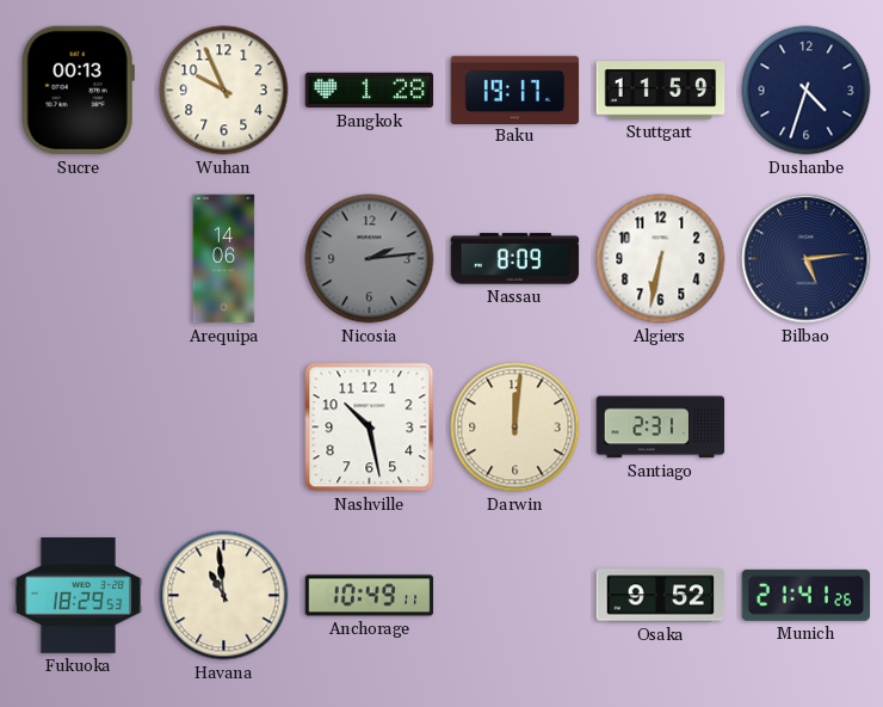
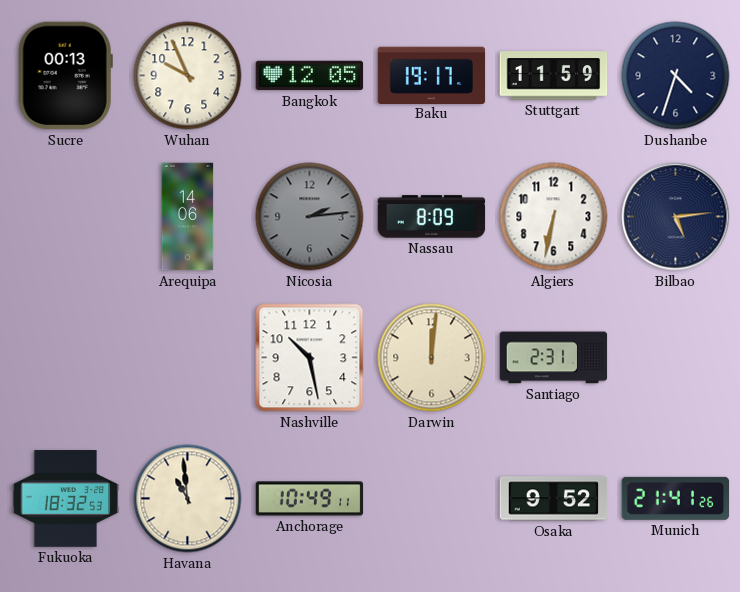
Bangkok: 1:28 -> 12:05 (310, 76)
Fukuoka: 18:29 -> 18:32 (66, 499)
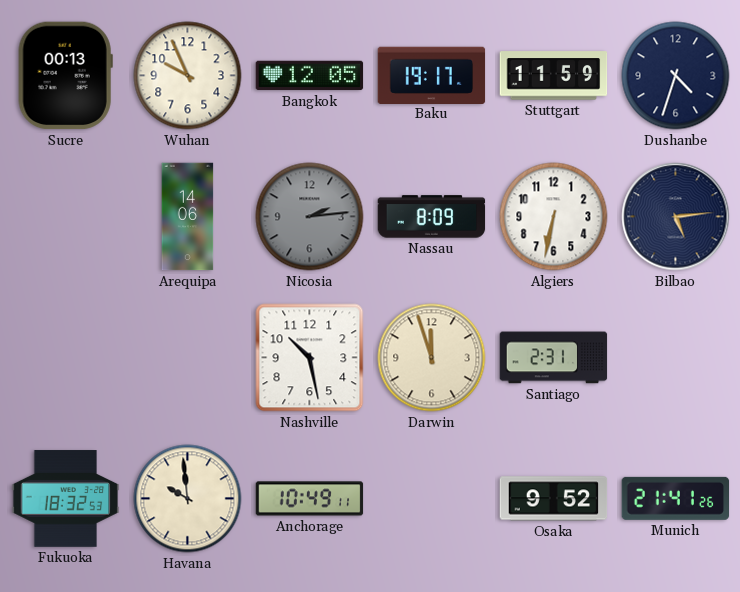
Darwin: 12:01 -> 11:57 (432, 358)
Havana: 10:59 -> 9:59 (188, 499)
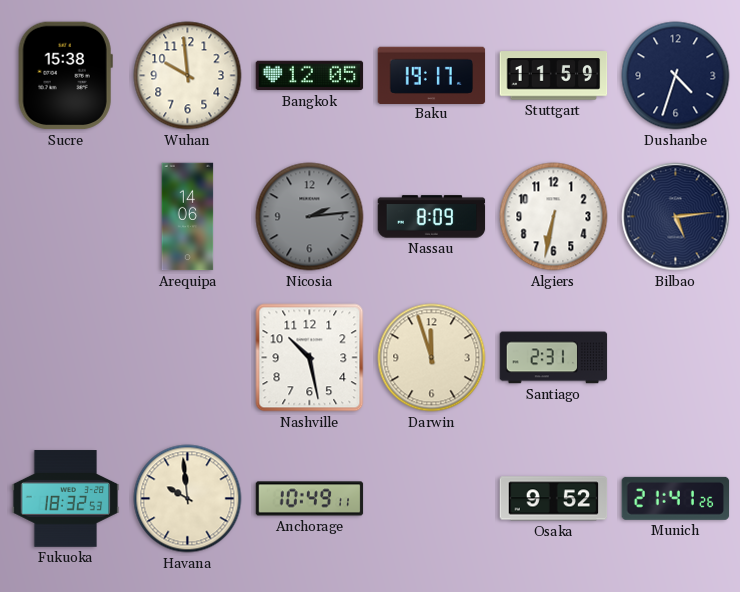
Sucre: 00:13 -> 15:38 (65, 76)
Wuhan: 9:56 -> 9:59 (188, 76)
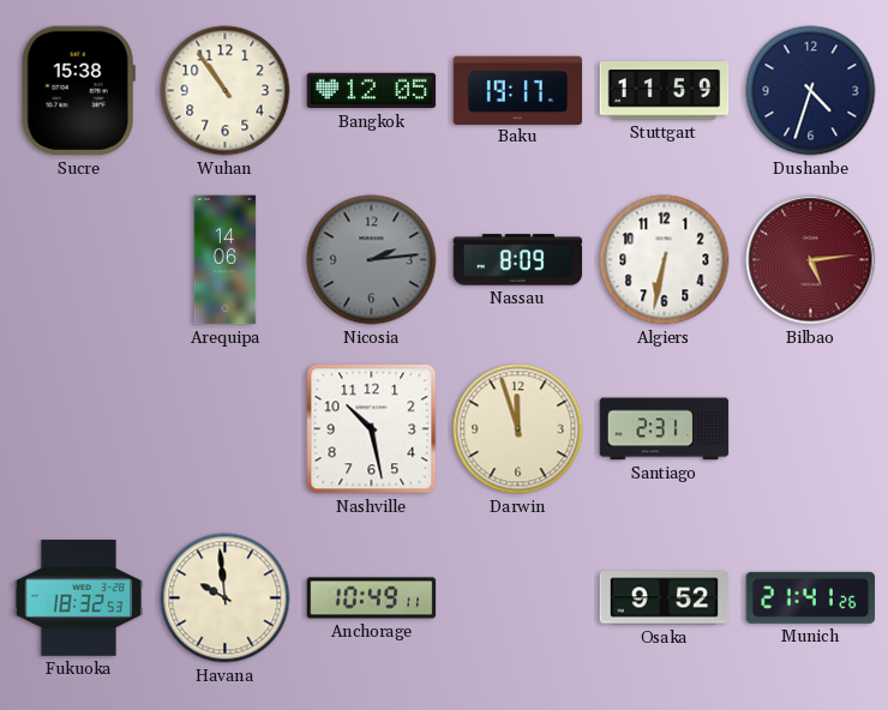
Wuhan: 9:59 -> 10:54 (226, 91)
Bilbao dial: navy -> burgundy (811, 260)
